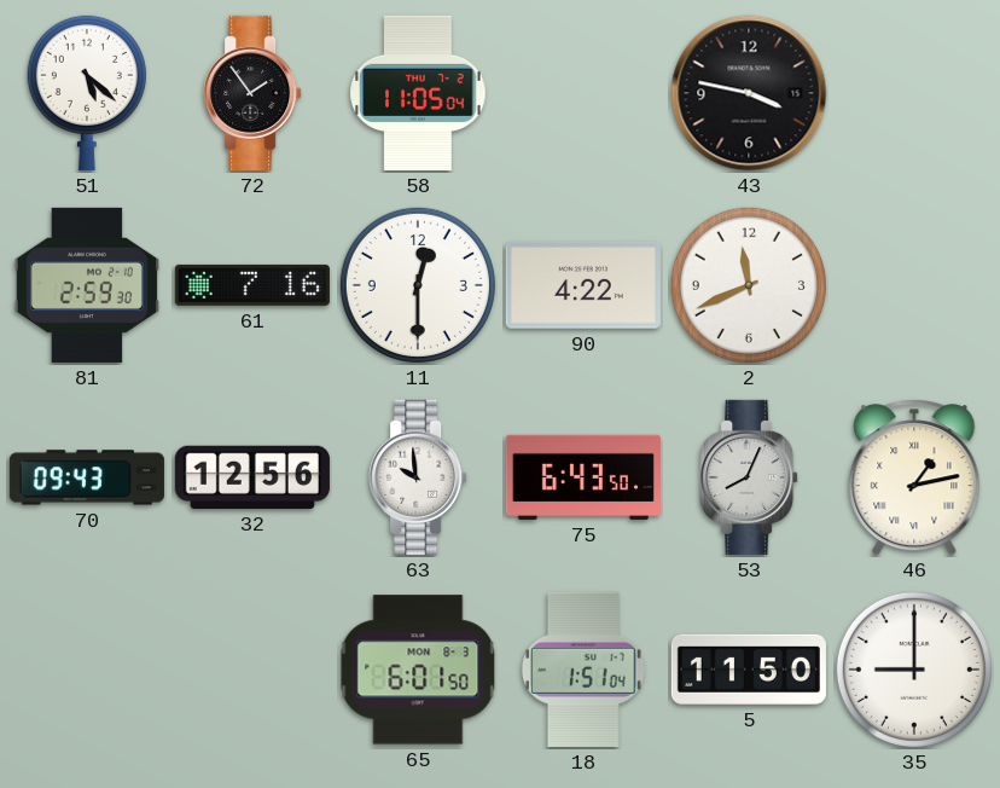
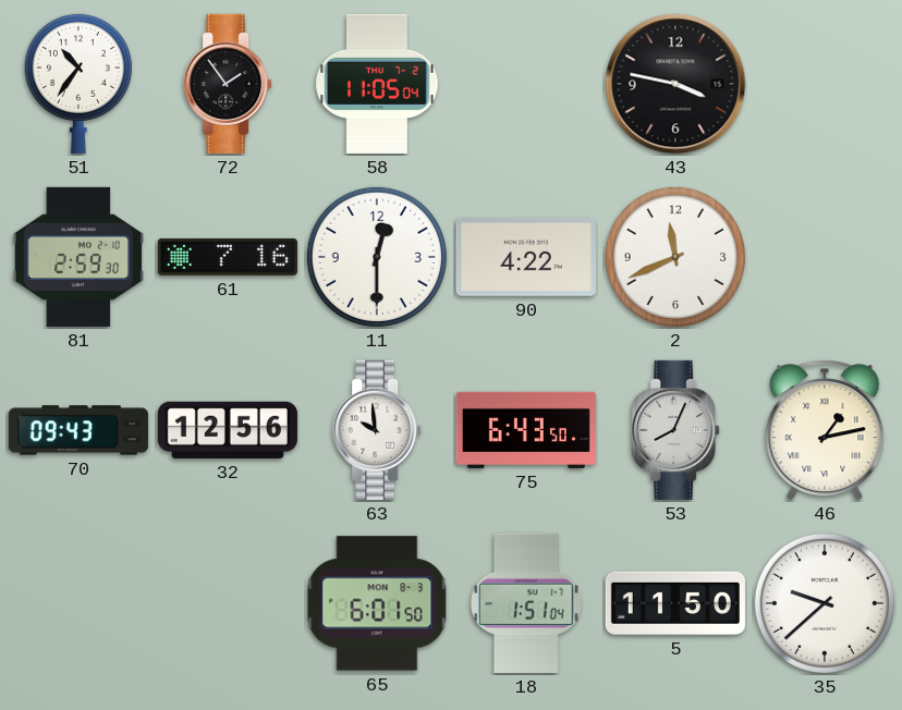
51: 5:22 -> 10:36 (78, 83)
35: 9:00 -> 9:38 (825, 603)
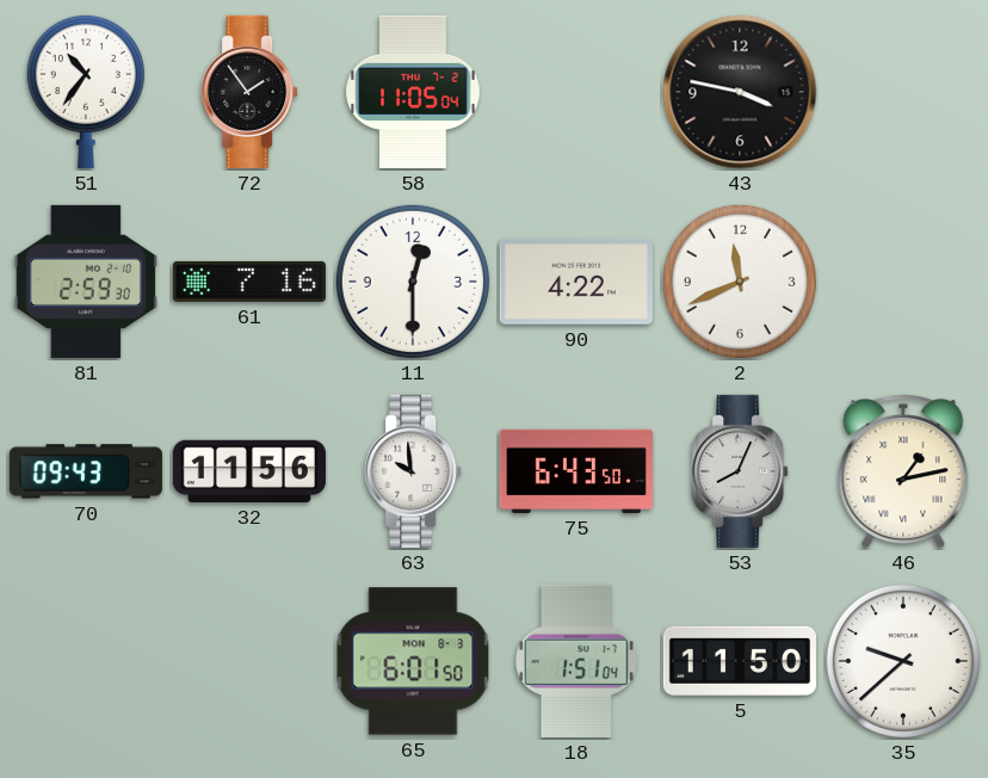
32: 12:56 -> 11:56 (249, 471)
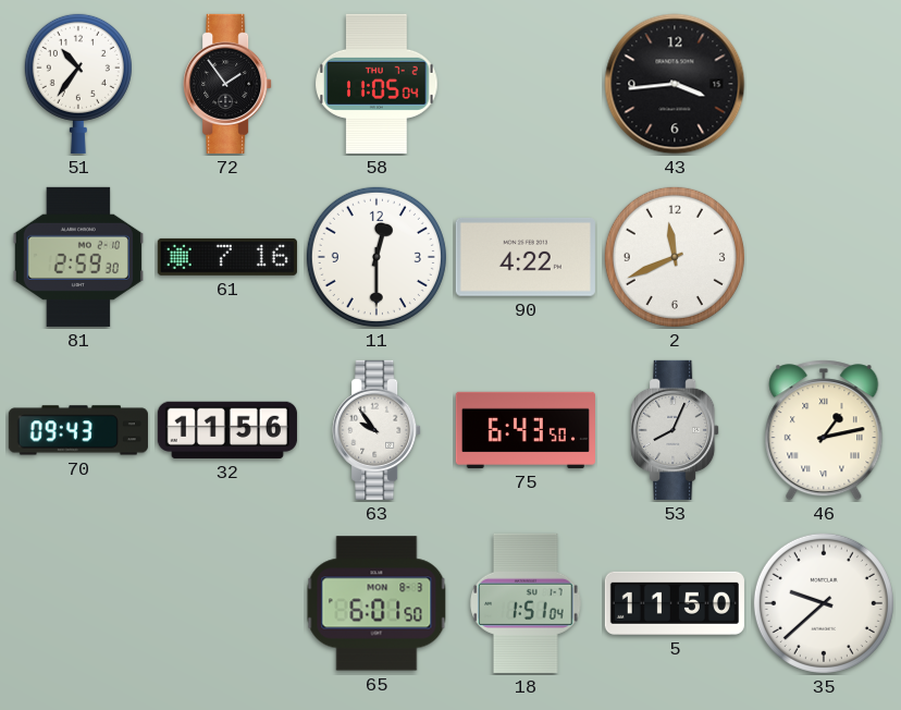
43: 3:47 -> 3:44 (675, 84)
63: 9:59 -> 9:54 (377, 430)
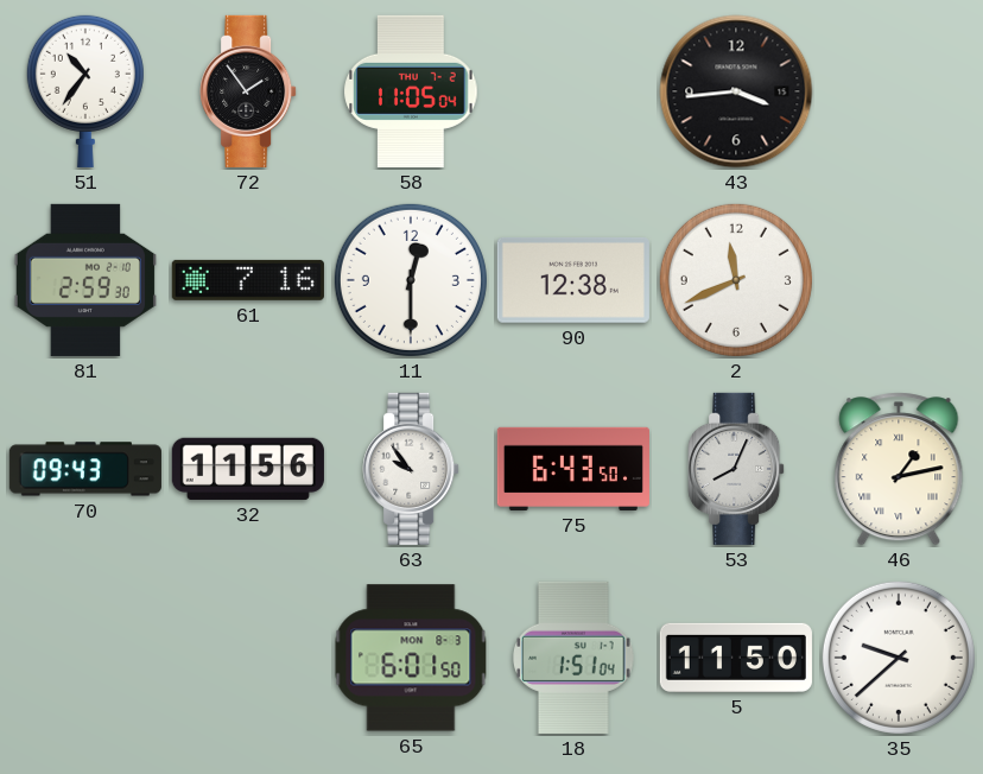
90: 4:22 -> 12:38 (573, 280)
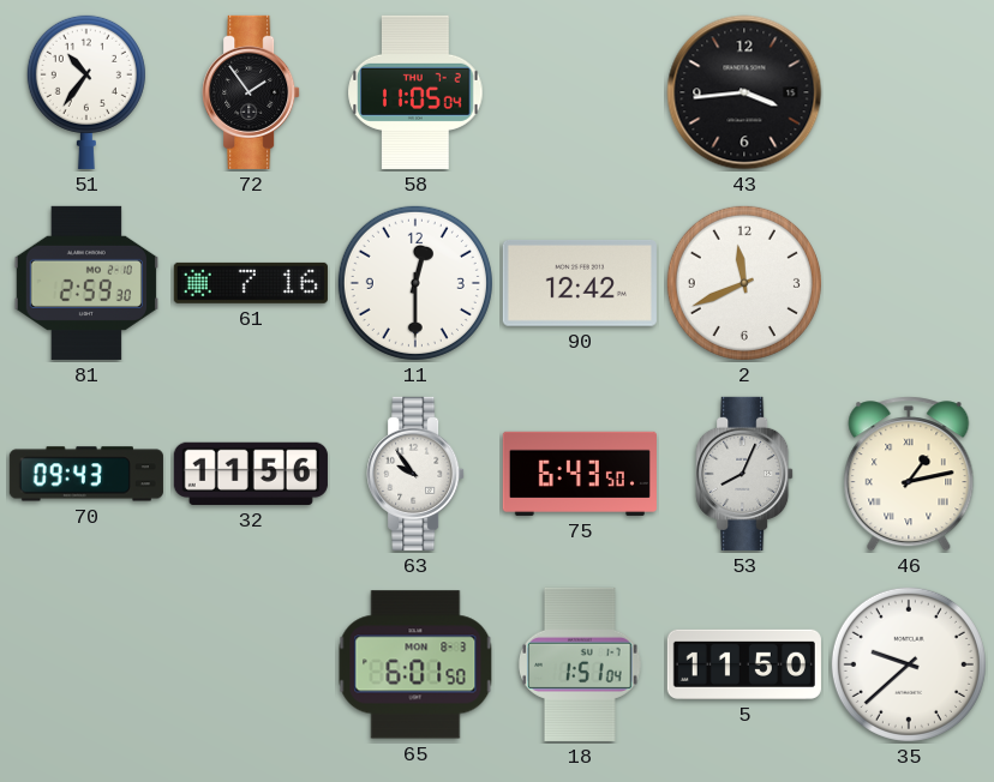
90: 12:38 -> 12:42 (580, 283)
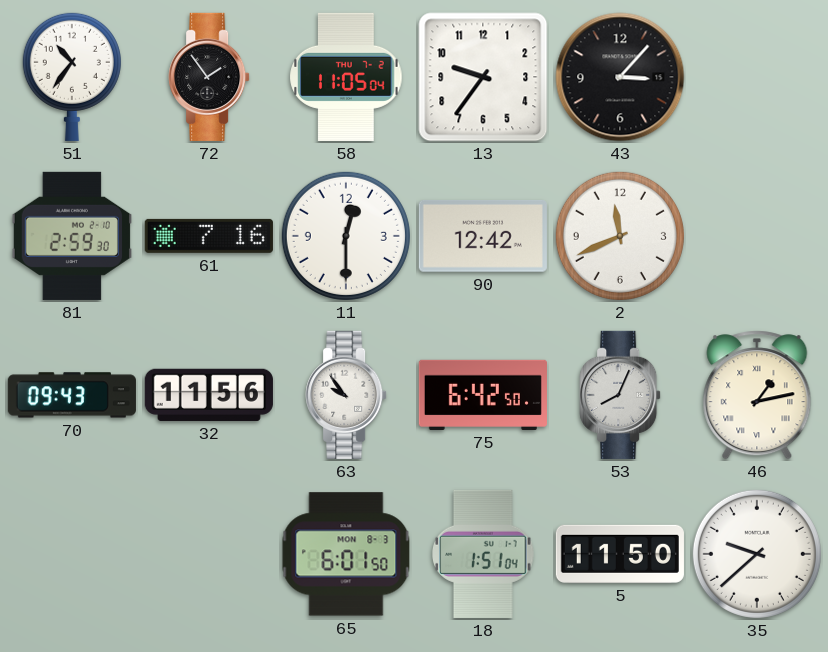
13: none -> 9:36 (483, 77)
43: 3:44 -> 3:07 (620, 77)
75: 6:43 -> 6:42 (483, 395)
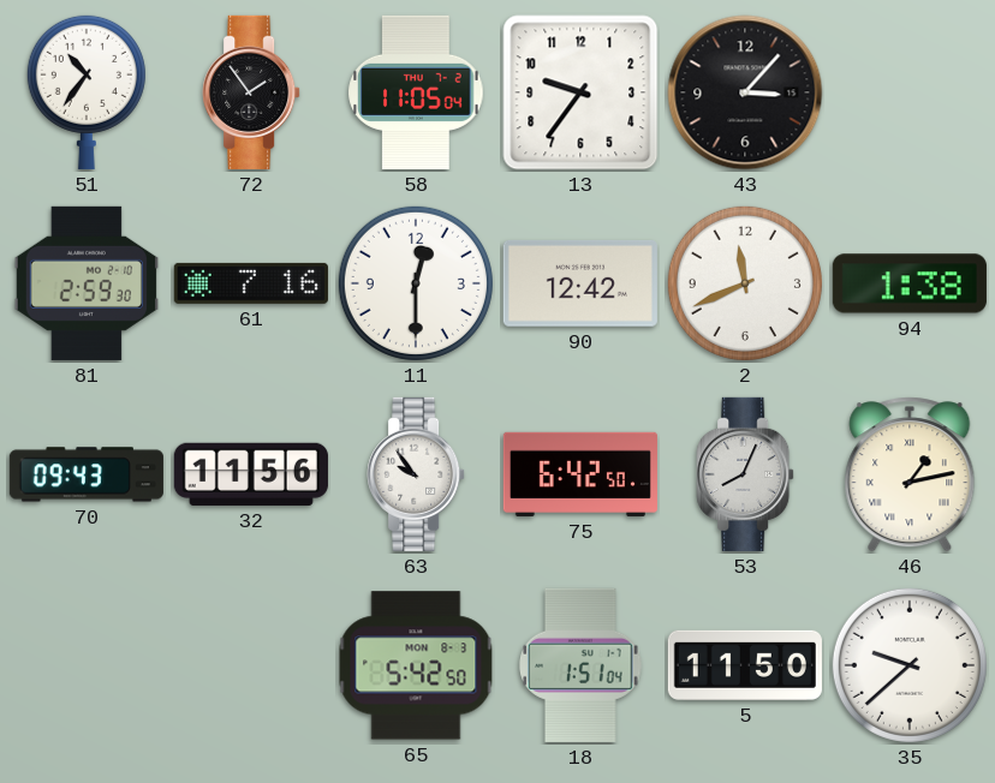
94: none -> 1:38 (910, 283)
65: 6:01 -> 5:42 (416, 665)
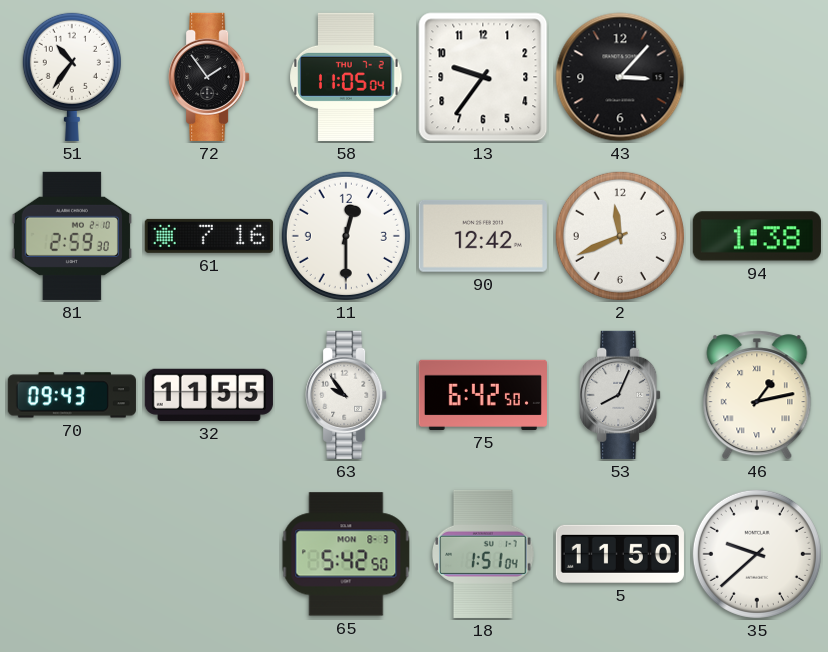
32: 11:56 -> 11:55 (209, 395)
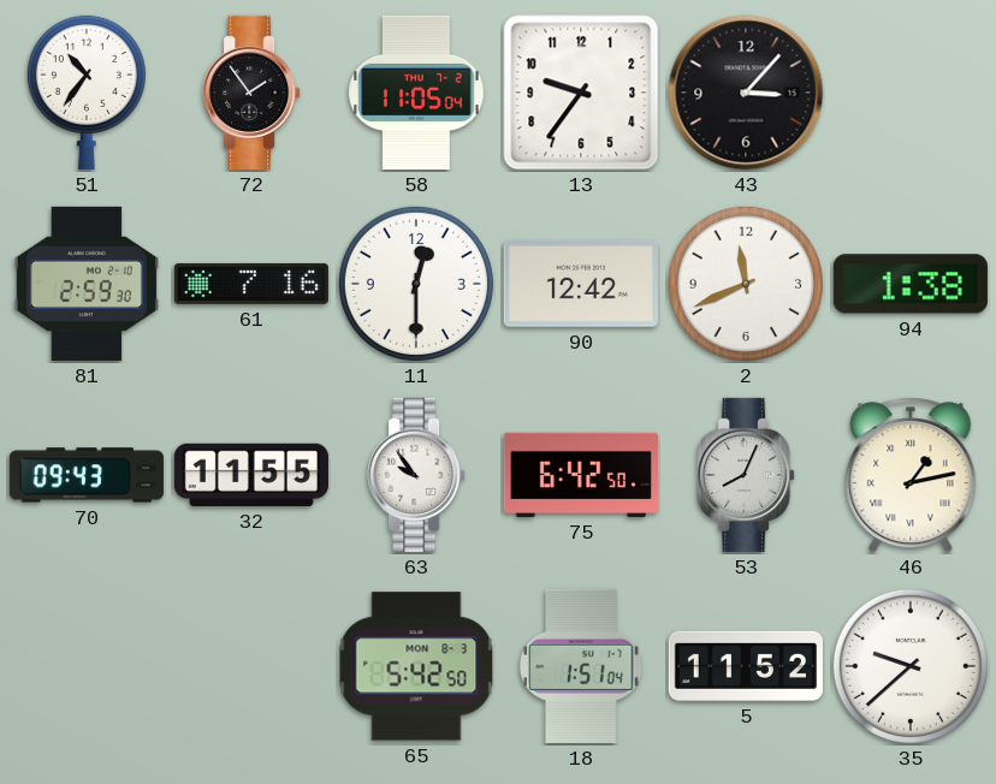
5: 11:50 -> 11:52 (746, 666)
